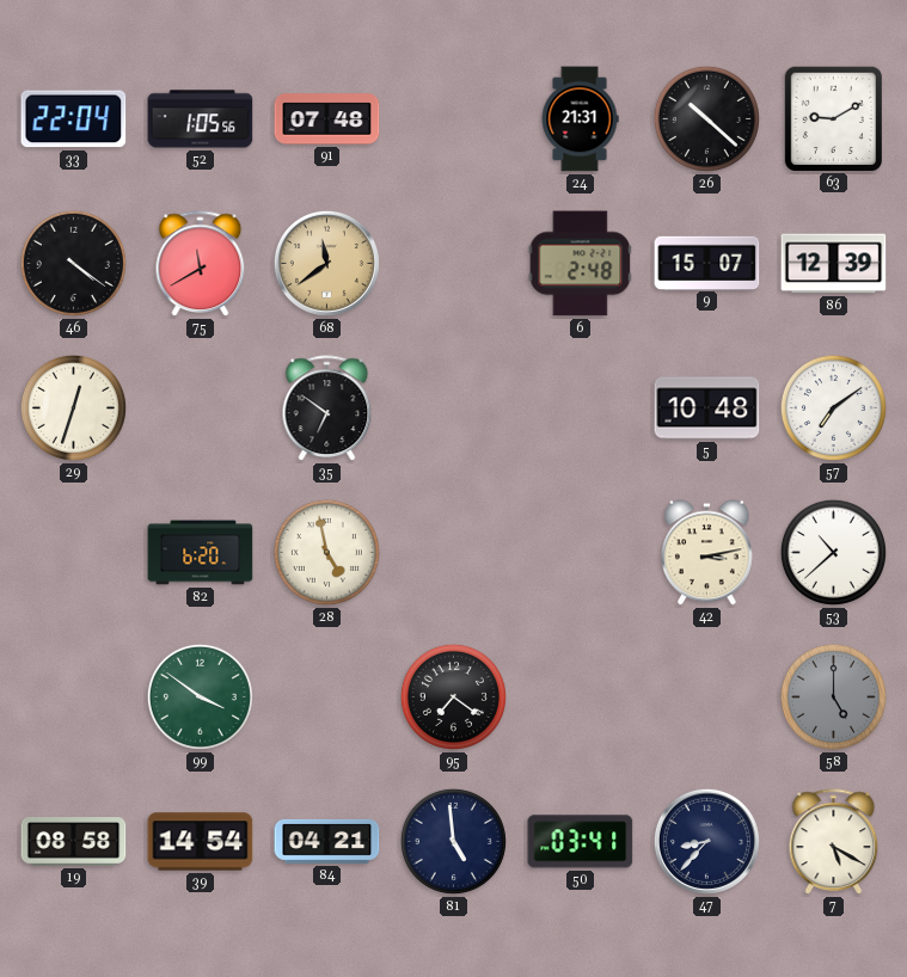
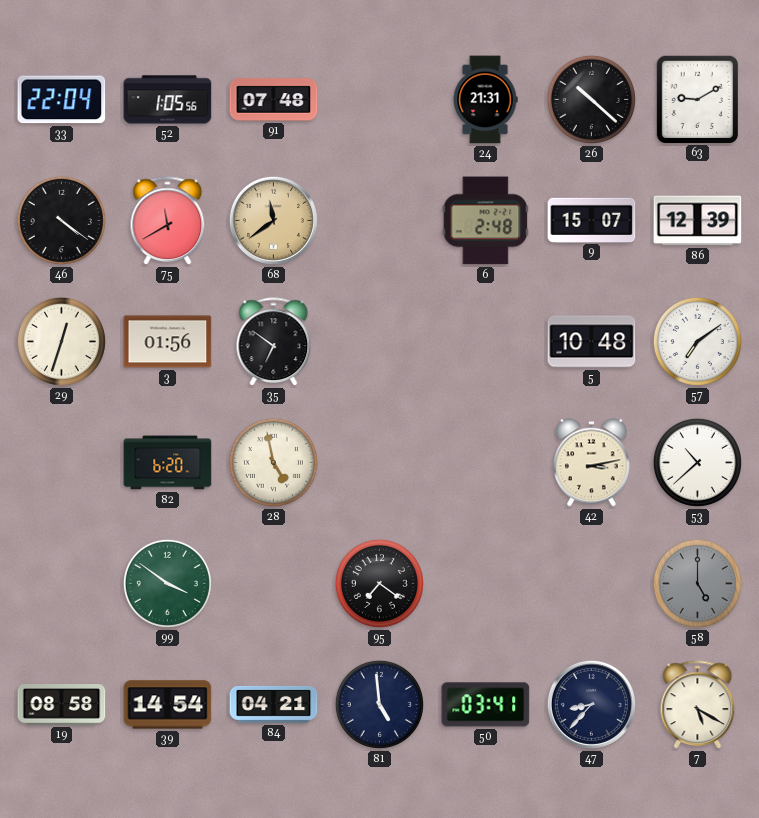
3: none -> 01:56 (168, 342)
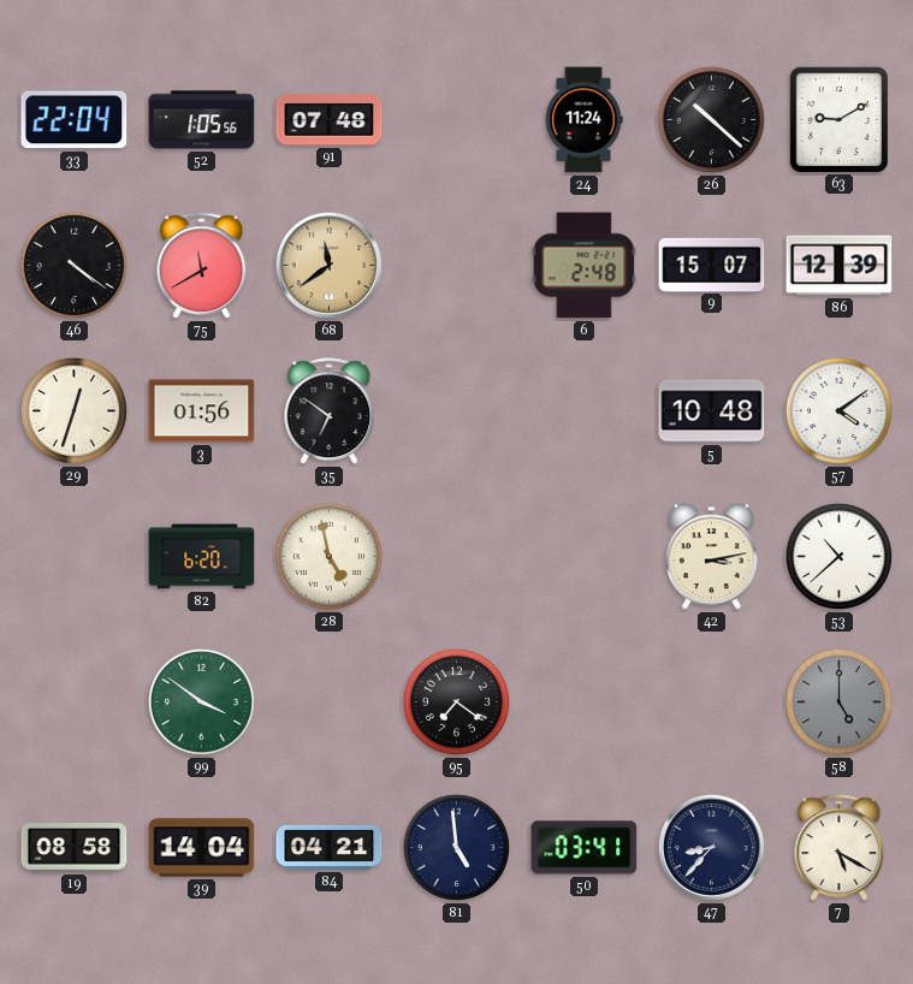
24: 21:31 -> 11:24 (583, 120)
57: 7:09 -> 4:09 (838, 410)
39: 14:54 -> 14:04 (202, 848)
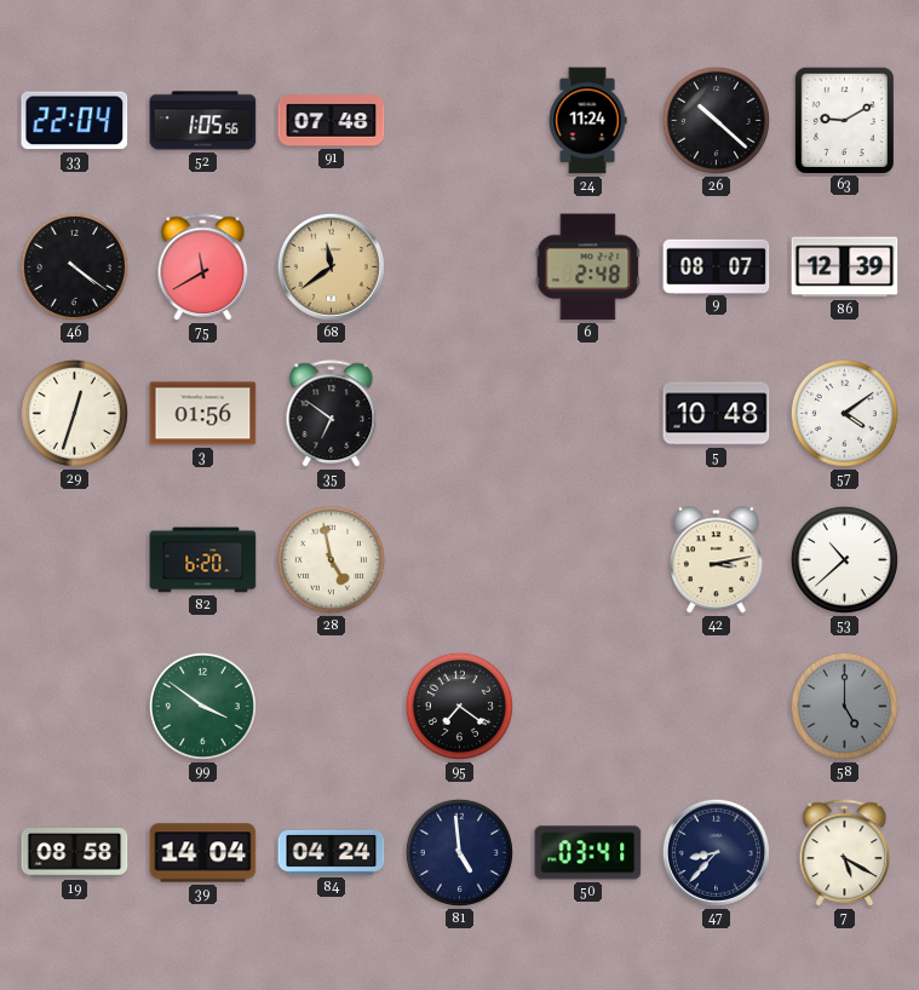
9: 15:07 -> 08:07 (717, 266)
84: 04:21 -> 04:24 (332, 852)
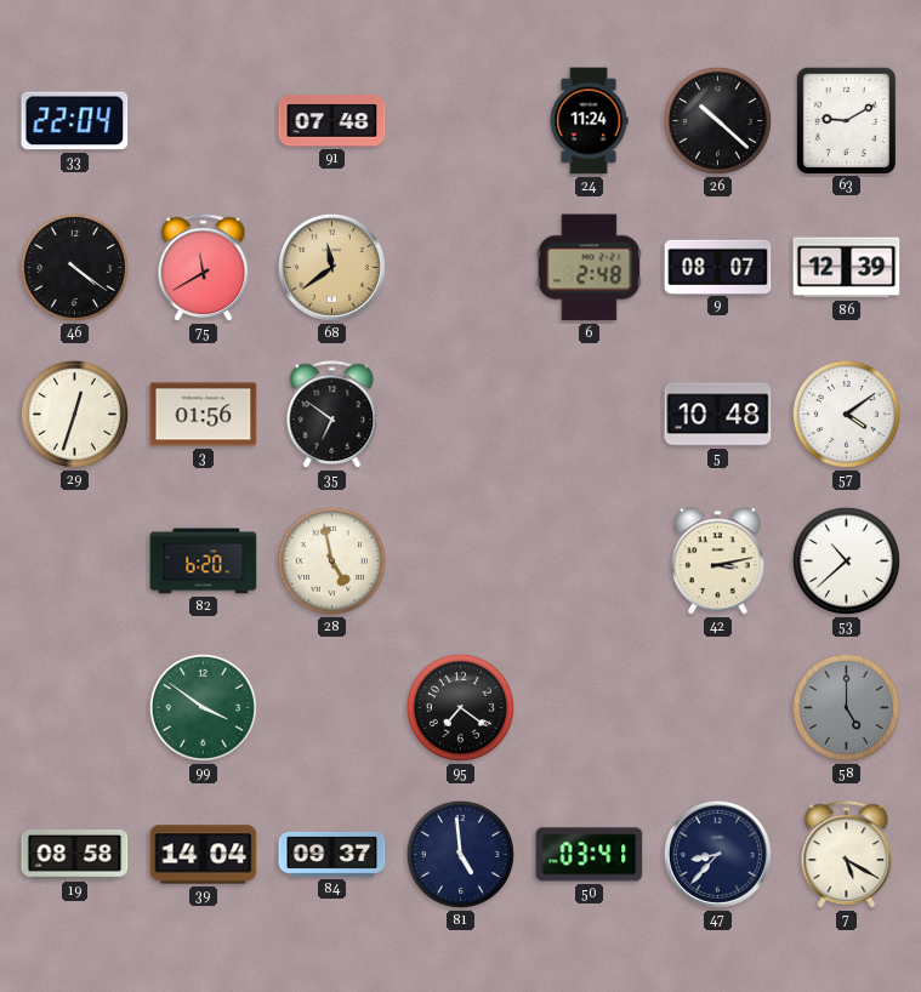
52: 1:05 -> none (203, 121)
84: 04:24 -> 09:37 (332, 854)
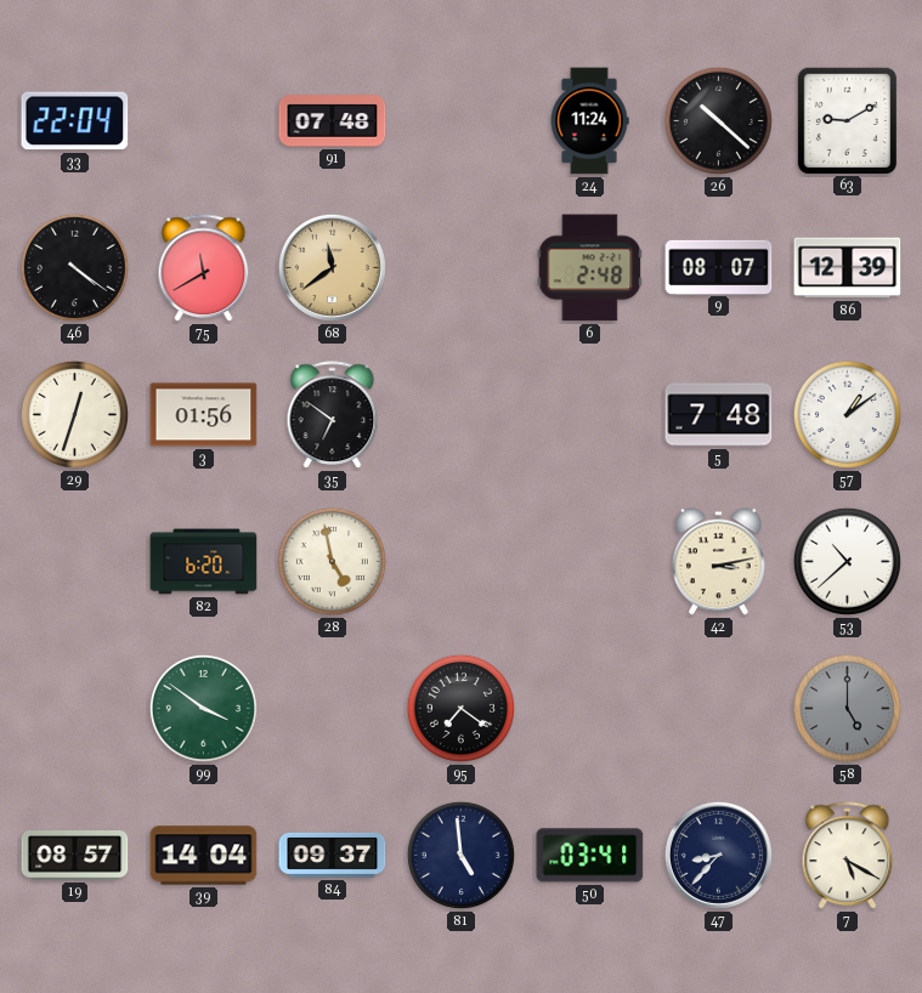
5: 10:48 -> 7:48 (719, 415)
57: 4:09 -> 1:09 (847, 414)
19: 08:58 -> 08:57 (75, 856)
